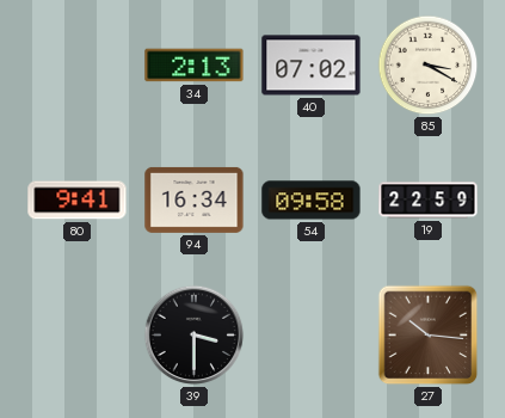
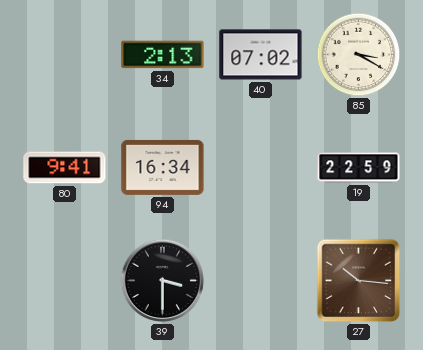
54: 09:58 -> none (312, 201)
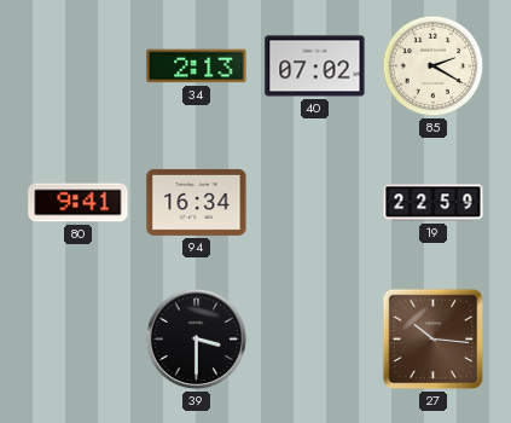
85: 3:20 -> 2:20 (434, 66)
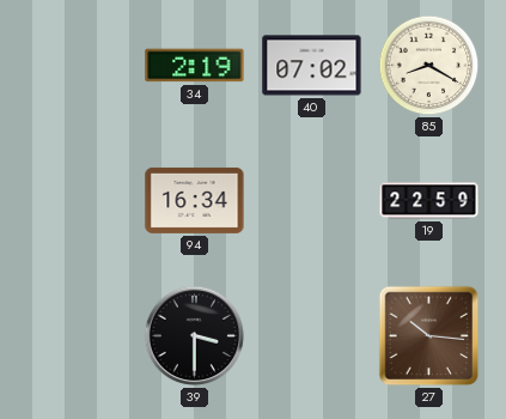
34: 2:13 -> 2:19 (195, 66)
85: 2:20 -> 8:20 (429, 66)
80: 9:41 -> none (79, 203)
